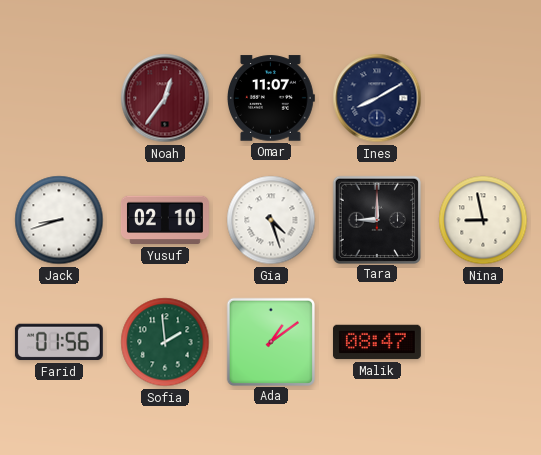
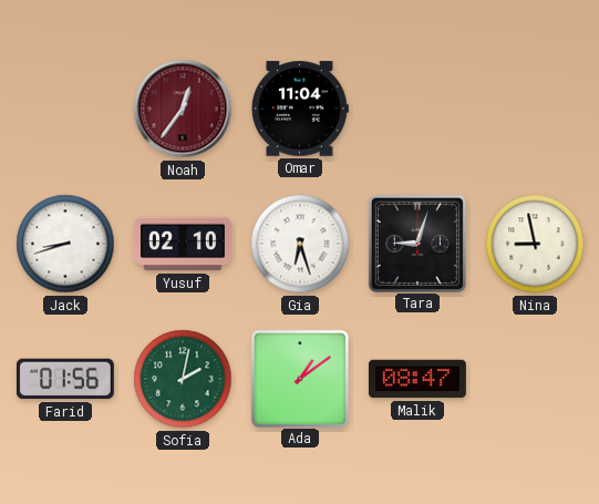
Omar: 11:07 -> 11:04 (299, 109)
Ines: 8:10 -> none (377, 98)
Gia: 4:27 -> 6:27 (300, 244)
Tara: 9:00 -> 9:03 (416, 243)
Sofia: 1:59 -> 2:02 (183, 379)
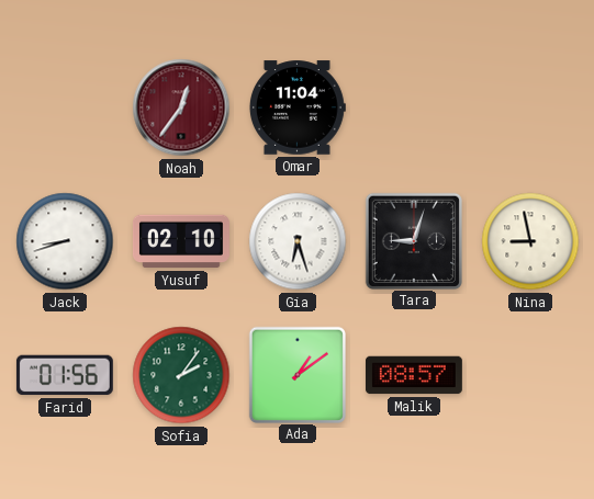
Sofia: 2:02 -> 2:06 (181, 375)
Malik: 08:47 -> 08:57 (414, 375)
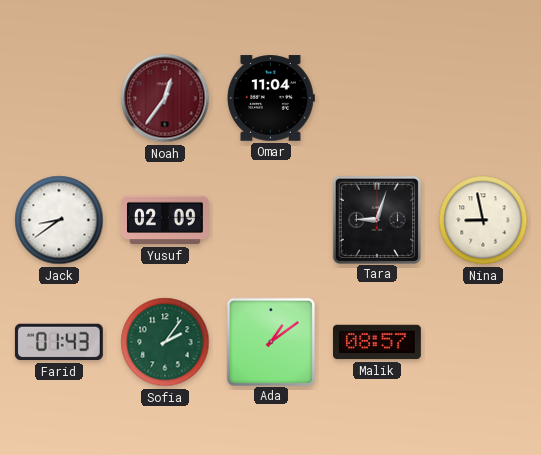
Jack: 8:42 -> 8:39 (59, 220)
Yusuf: 02:10 -> 02:09 (165, 220)
Gia: 6:27 -> none (298, 241)
Farid: 01:56 -> 01:43 (59, 342)
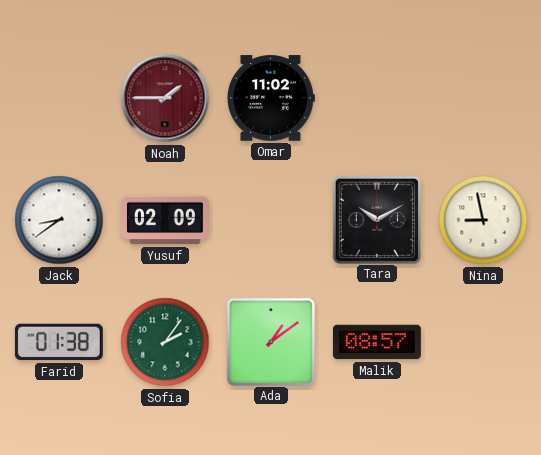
Noah: 12:36 -> 1:45 (165, 98)
Omar: 11:04 -> 11:02 (270, 98)
Tara: 9:03 -> 10:10 (376, 219)
Farid: 01:43 -> 01:38 (59, 342)
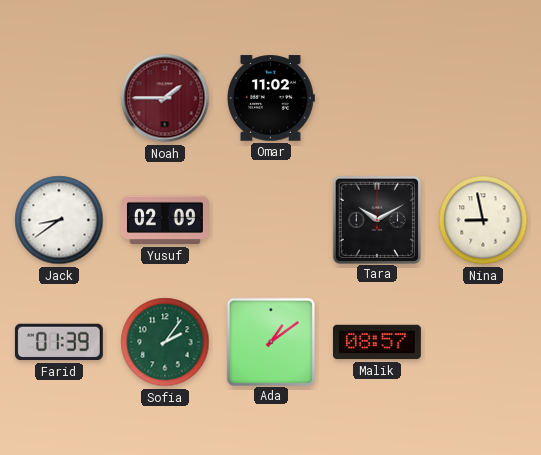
Farid: 01:38 -> 01:39 (59, 342)
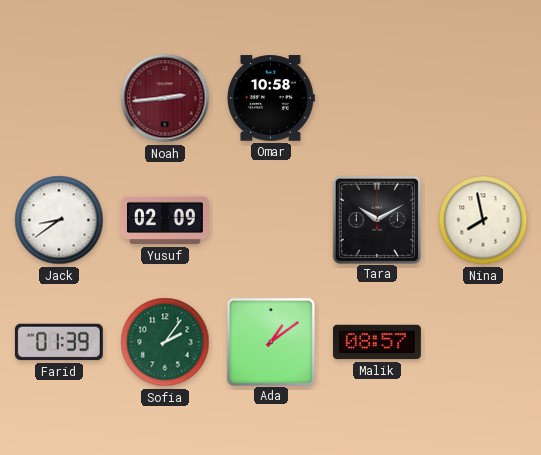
Noah: 1:45 -> 2:44 (165, 98)
Omar: 11:02 -> 10:58 (270, 98)
Nina: 8:58 -> 7:58 (483, 220)
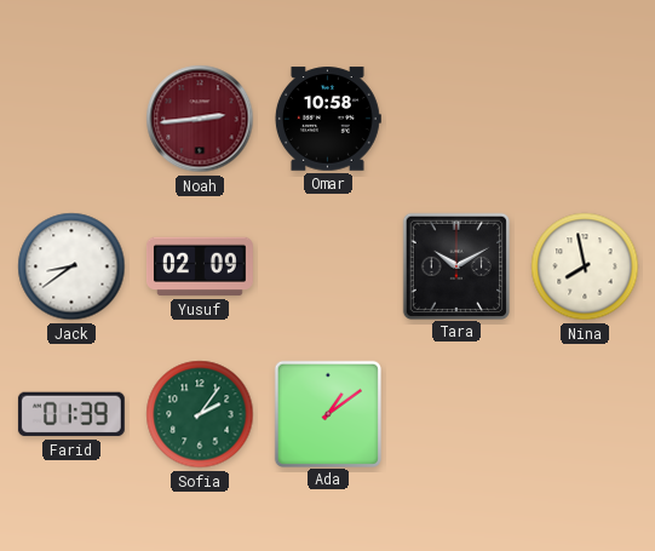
Malik: 08:57 -> none (377, 342)
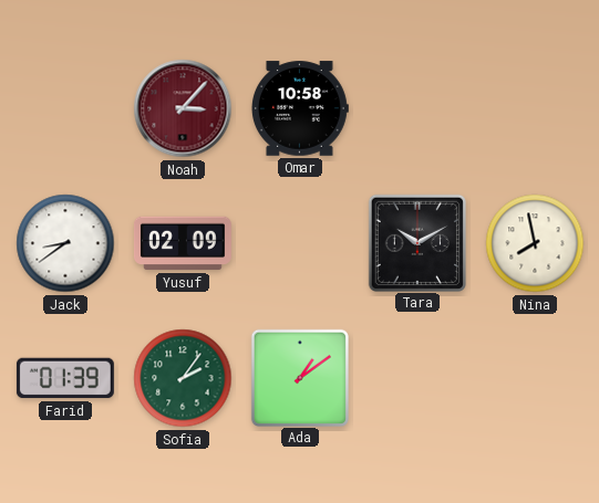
Noah: 2:44 -> 3:07 (183, 108)
